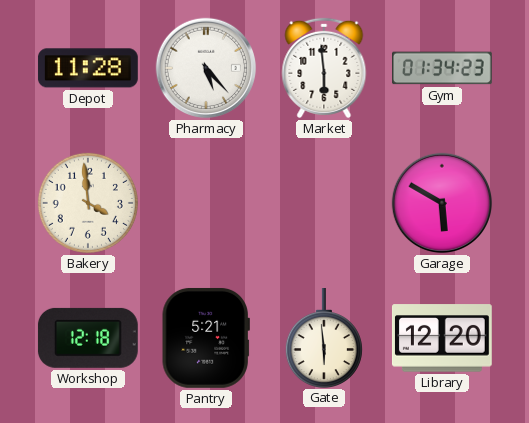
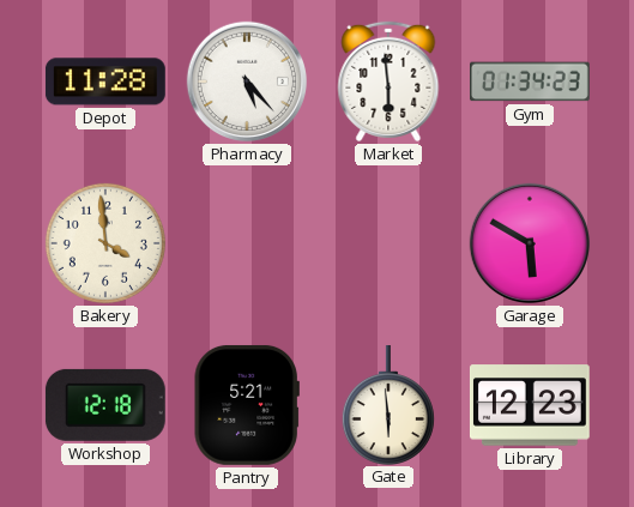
Library: 12:20 -> 12:23 (530, 405)
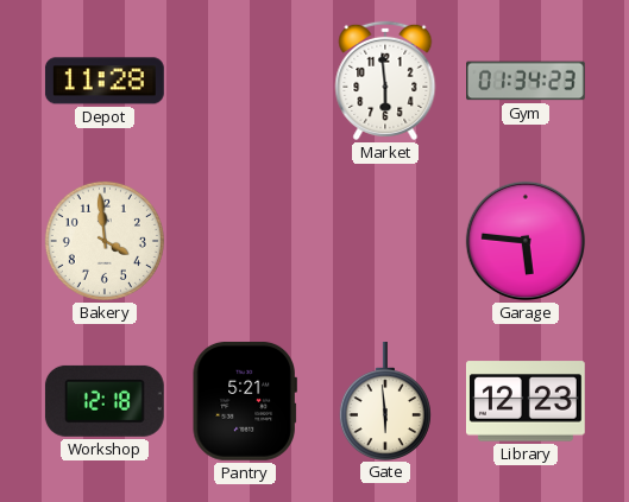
Pharmacy: 5:23 -> none (247, 82)
Garage: 5:50 -> 5:46 (526, 241)
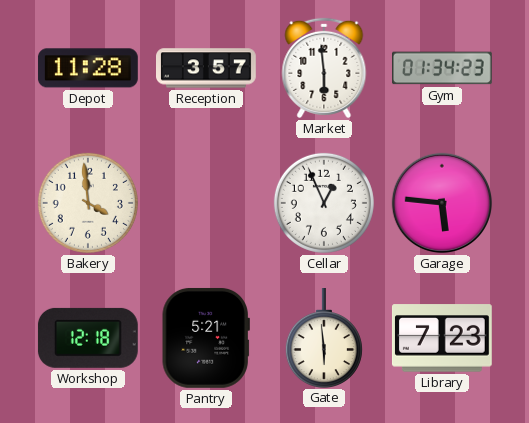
Reception: none -> 3:57 (207, 68)
Cellar: none -> 12:56 (324, 203)
Library: 12:23 -> 7:23 (442, 338)
